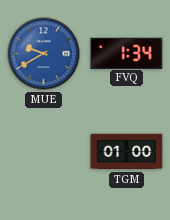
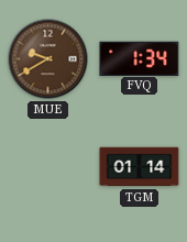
MUE dial: blue -> brown (48, 59)
TGM: 01:00 -> 01:14 (140, 167)
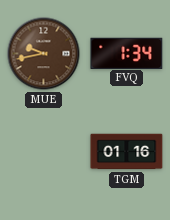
MUE: 9:40 -> 9:43 (44, 54)
TGM: 01:14 -> 01:16 (127, 152)
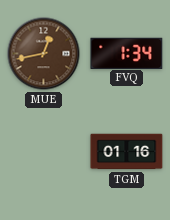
MUE: 9:43 -> 12:43 (44, 54)
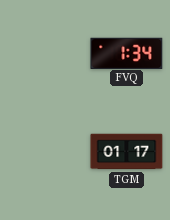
MUE: 12:43 -> none (44, 54)
TGM: 01:16 -> 01:17 (127, 152)
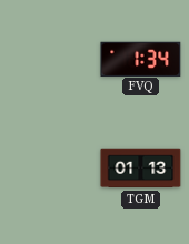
TGM: 01:17 -> 01:13 (141, 169)
